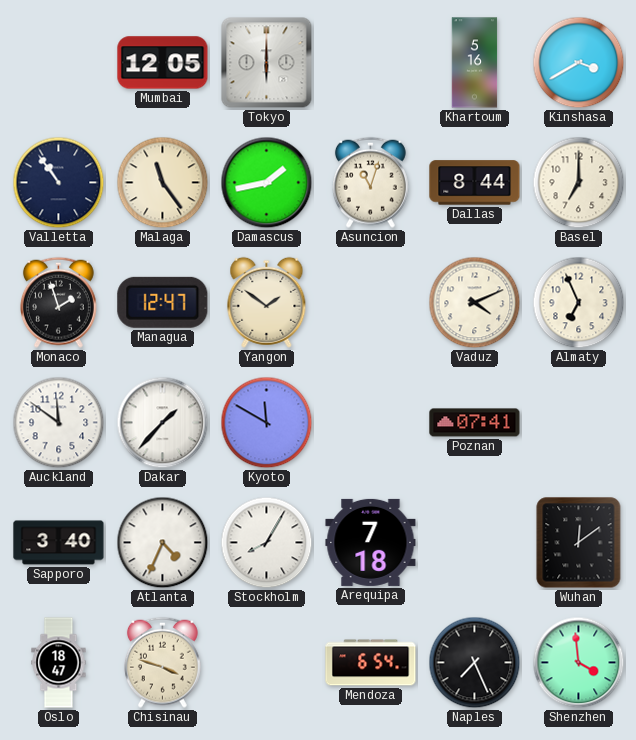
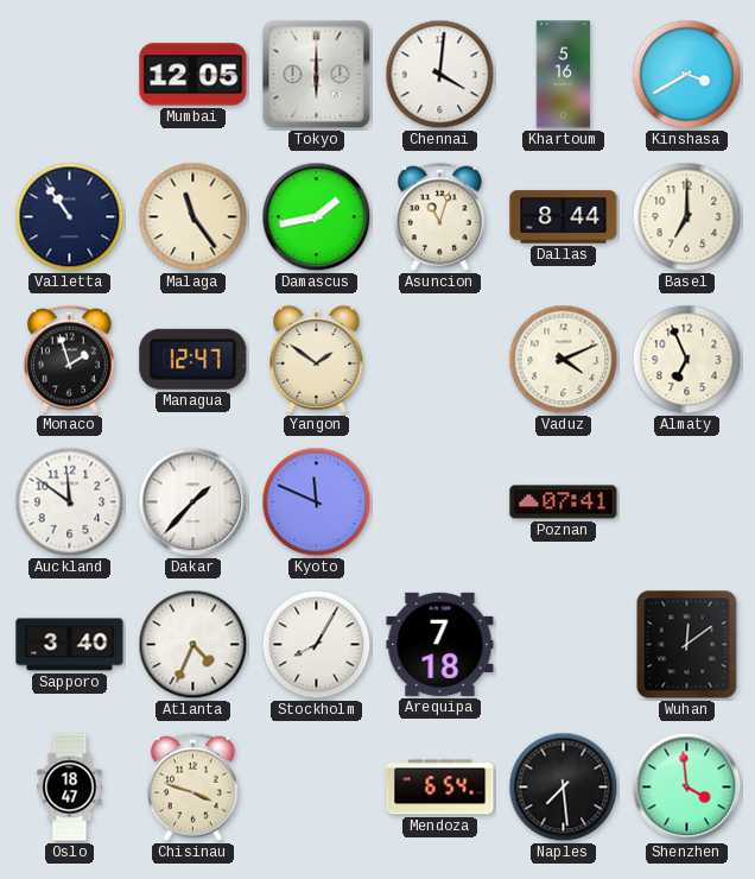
Chennai: none -> 4:01 (440, 75)
Kyoto: 11:50 -> 11:49 (317, 502)
Naples: 7:26 -> 7:29 (564, 788)
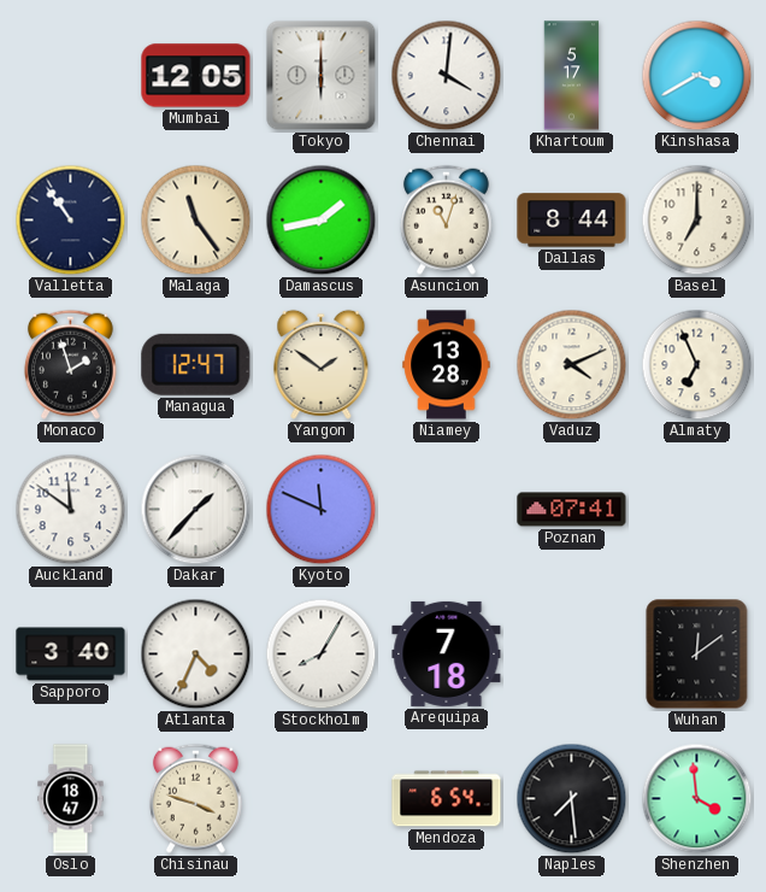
Khartoum: 5:16 -> 5:17 (572, 76)
Niamey: none -> 13:28 (447, 365)
